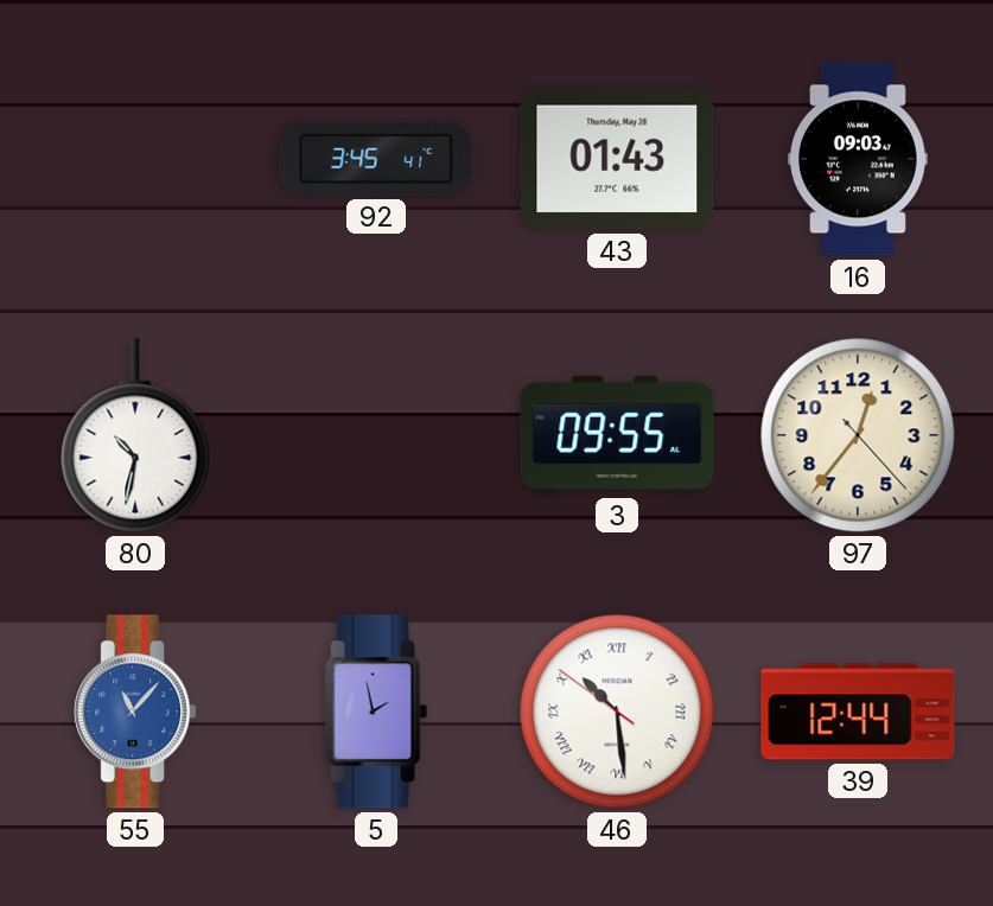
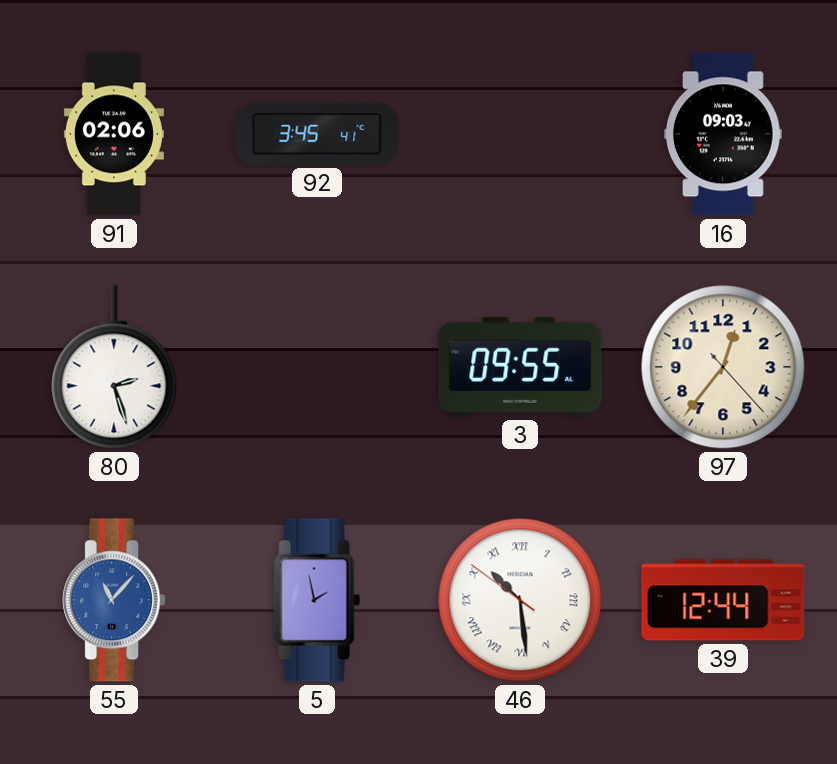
91: none -> 02:06 (114, 134)
43: 01:43 -> none (617, 159)
80: 10:32 -> 2:27 (114, 367)
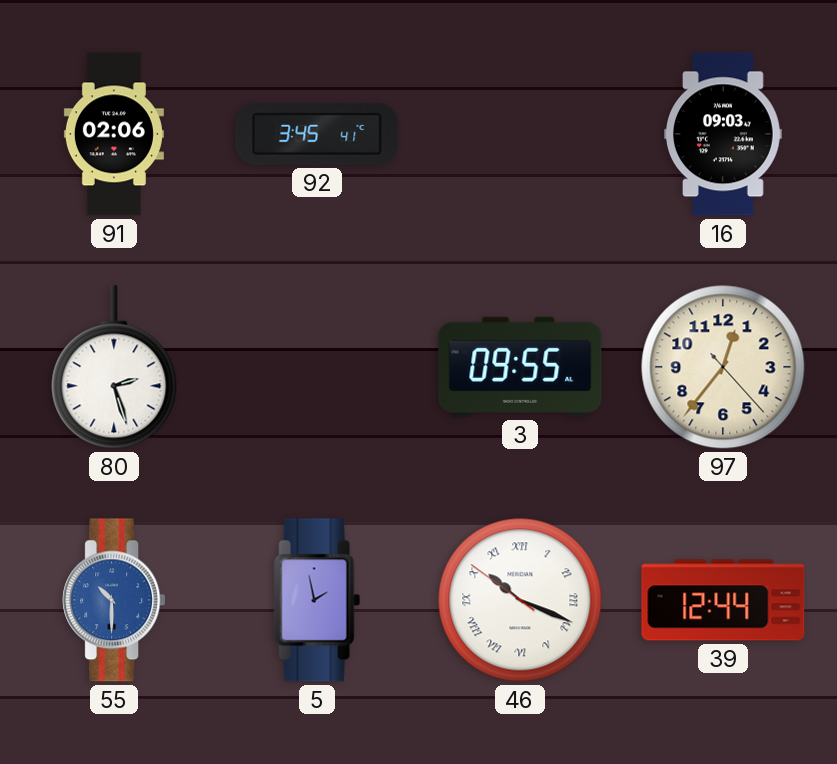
55: 11:07 -> 10:30 (114, 600)
46: 10:28 -> 10:18 (520, 600)
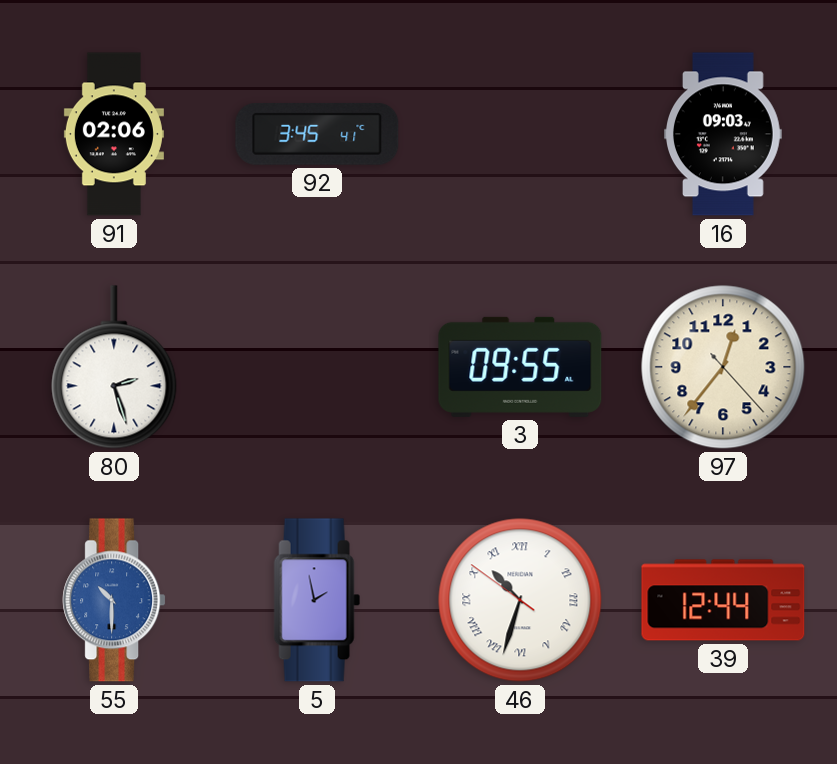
46: 10:18 -> 10:32 (520, 600)
